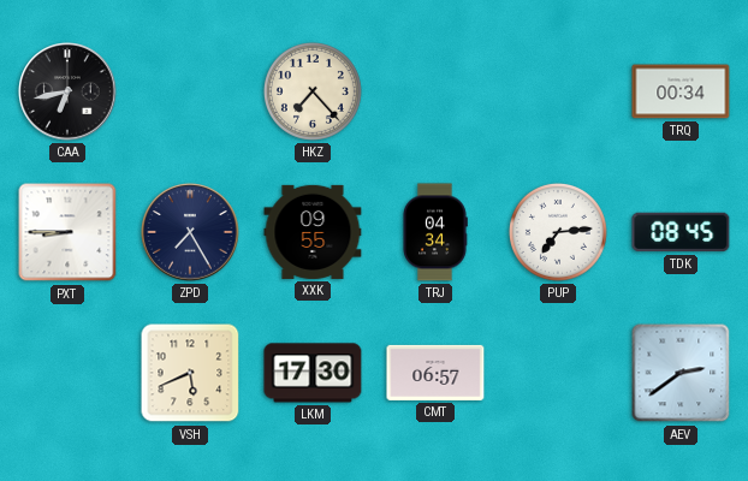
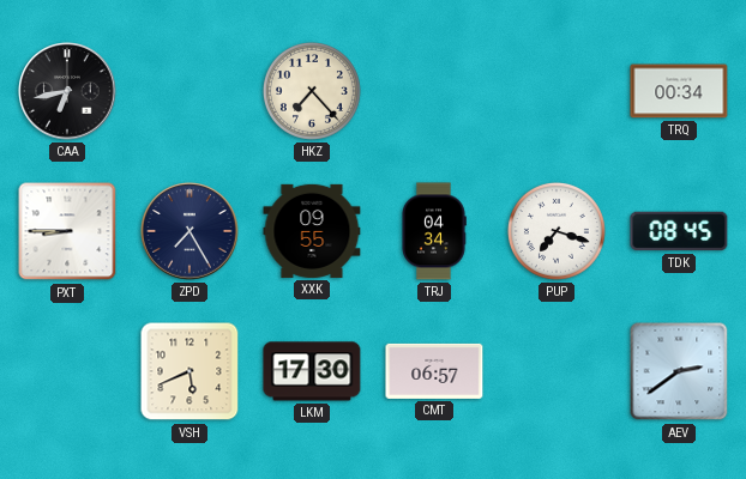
PUP: 7:14 -> 7:18 (557, 231)
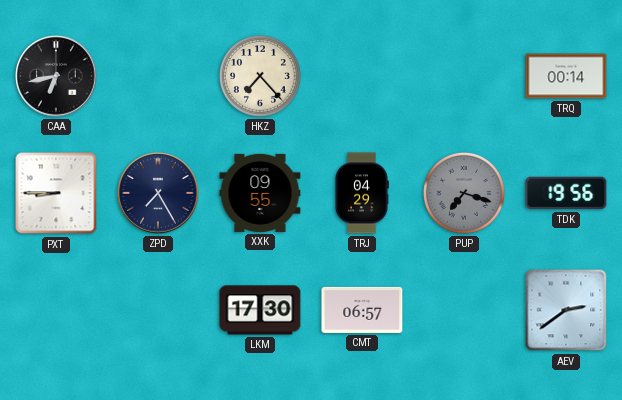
TRQ: 00:34 -> 00:14 (566, 76)
TRJ: 04:34 -> 04:29 (362, 193)
PUP dial: white -> grey (464, 193)
TDK: 08:45 -> 19:56 (566, 193)
VSH: 5:41 -> none (189, 371)
